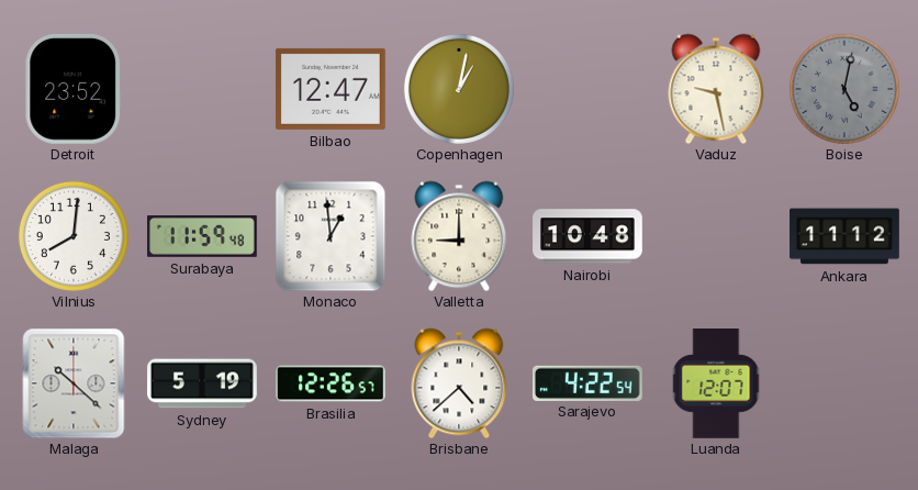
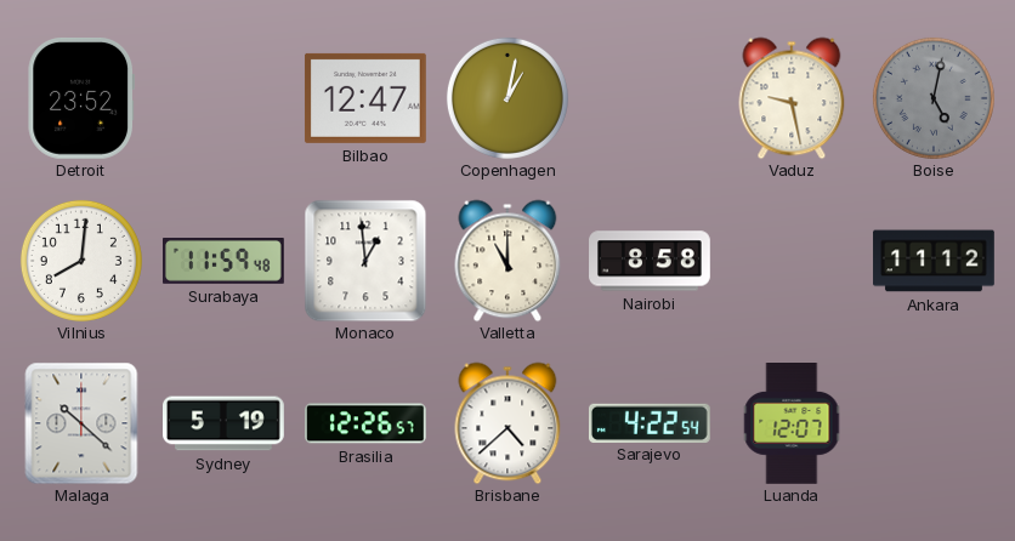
Valletta: 9:00 -> 11:00 (508, 261)
Nairobi: 10:48 -> 8:58 (651, 261)
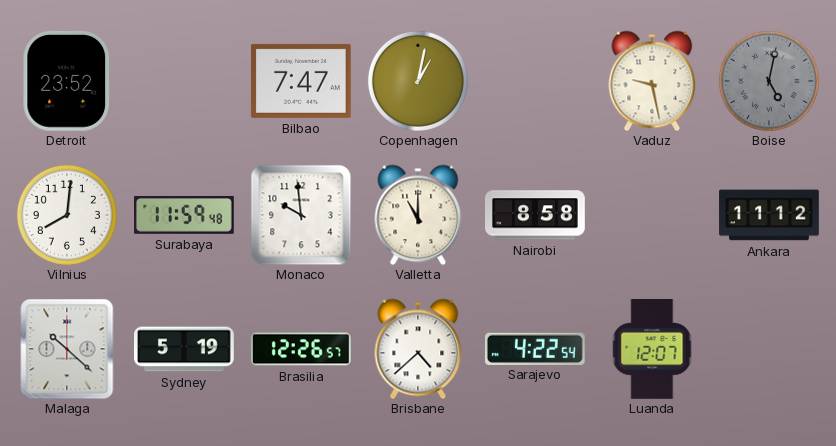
Bilbao: 12:47 -> 7:47 (301, 81)
Monaco: 12:59 -> 9:59 (301, 215)
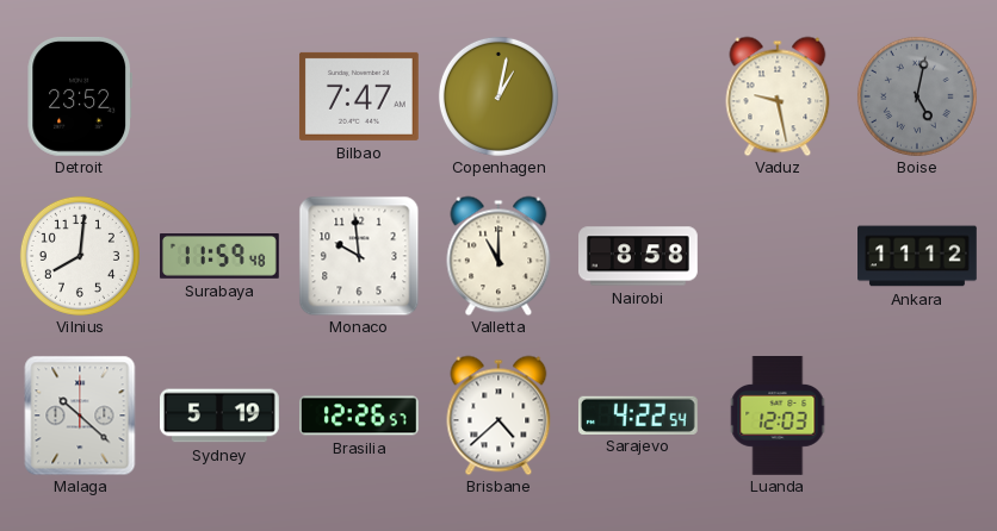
Luanda: 12:07 -> 12:03 (778, 417)
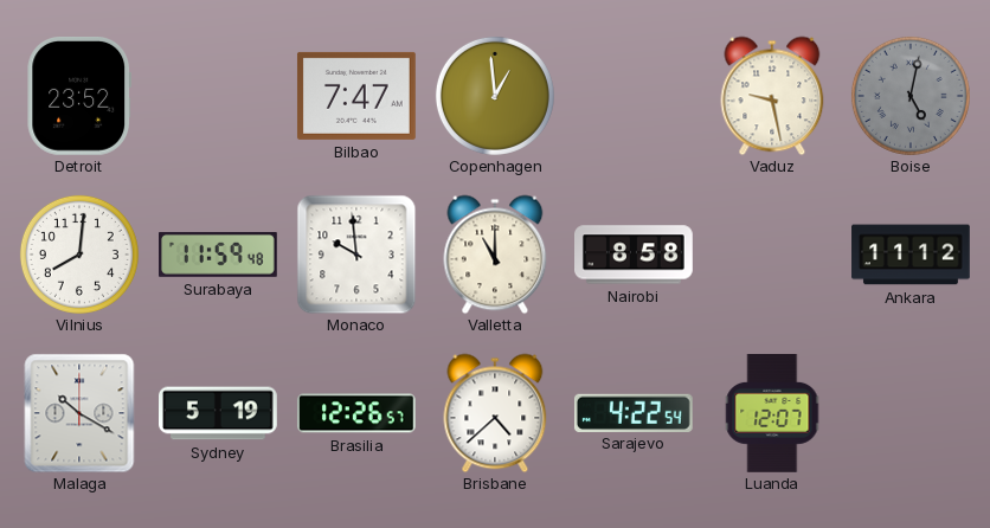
Copenhagen: 1:02 -> 12:59 (495, 96)
Malaga: 10:22 -> 10:20 (79, 413)
Luanda: 12:03 -> 12:07 (772, 414)
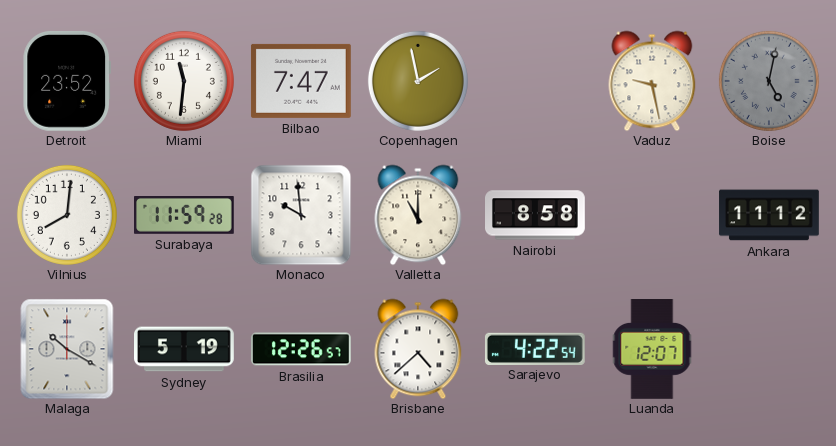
Miami: none -> 11:31 (184, 81)
Copenhagen: 12:59 -> 1:58 (418, 81)
Surabaya: 11:59:48 -> 11:59:28 (185, 216)
